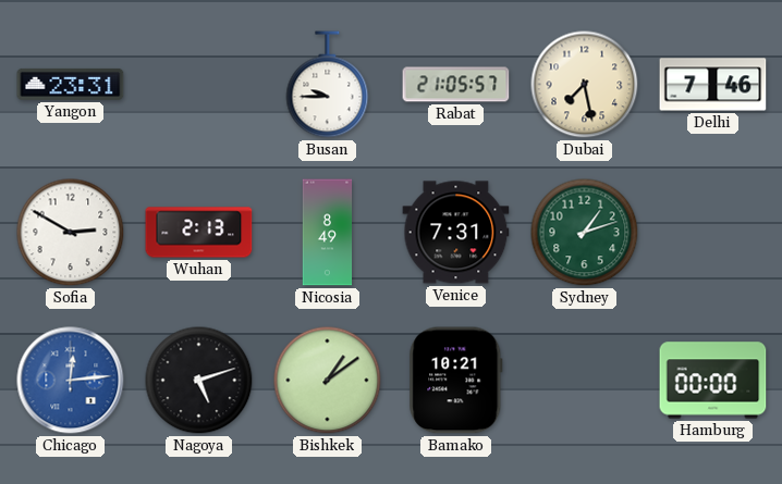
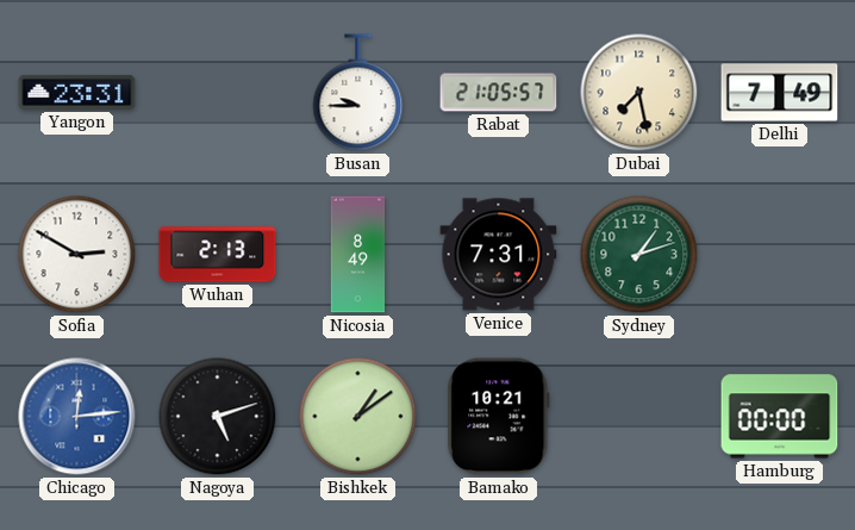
Delhi: 7:46 -> 7:49 (780, 93)
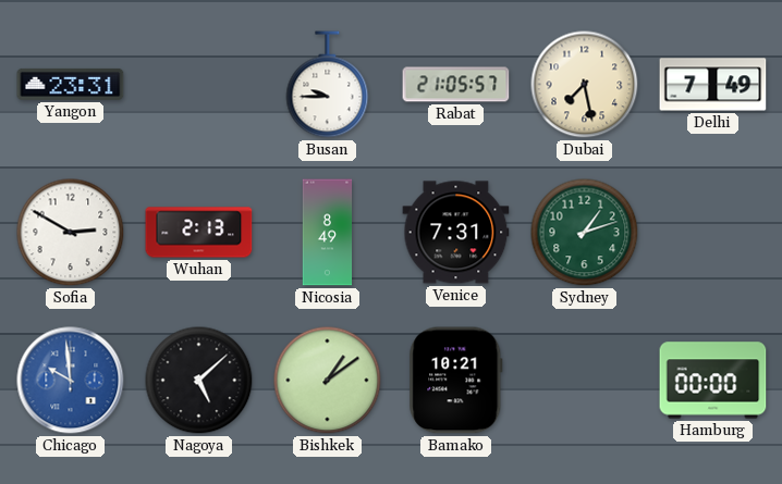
Chicago: 12:14 -> 9:59 (71, 381)
Nagoya: 5:12 -> 5:08 (199, 381)
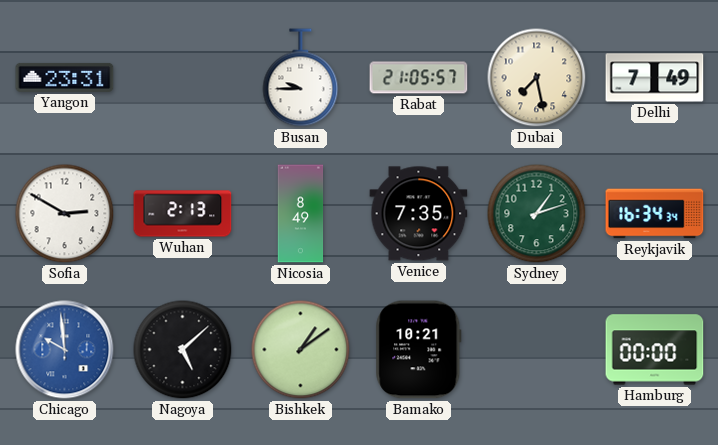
Venice: 7:31 -> 7:35 (419, 214)
Reykjavik: none -> 16:34 (655, 214)
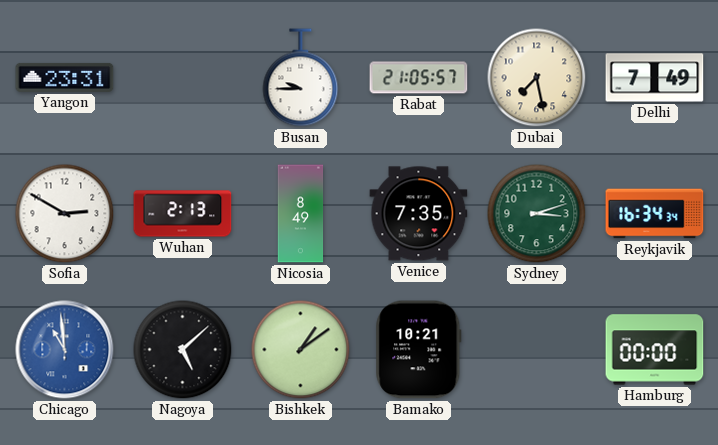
Sydney: 1:12 -> 3:12 (537, 214)
Chicago: 9:59 -> 10:59 (65, 350)
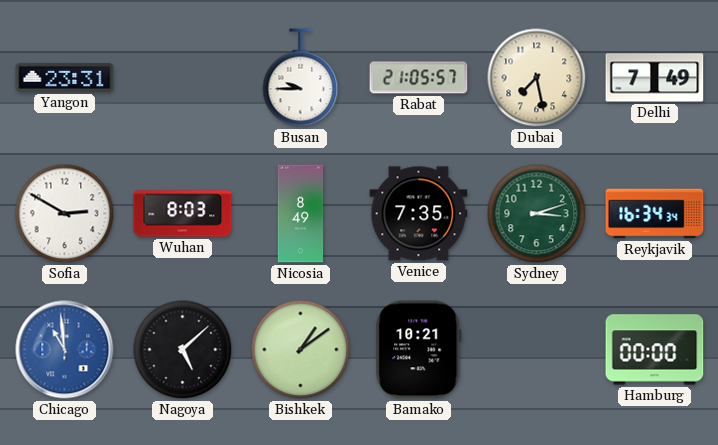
Wuhan: 2:13 -> 8:03 (183, 214)
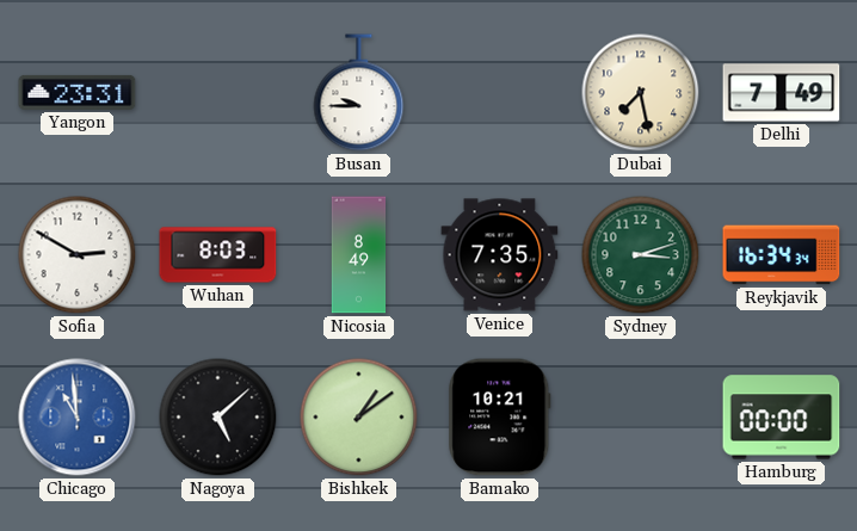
Rabat: 21:05 -> none (419, 78)
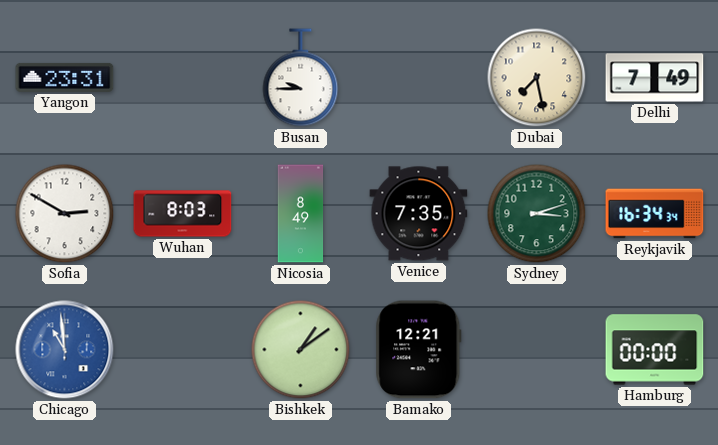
Nagoya: 5:08 -> none (218, 418)
Bamako: 10:21 -> 12:21 (419, 350)
